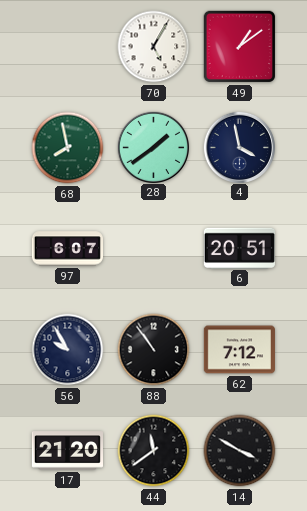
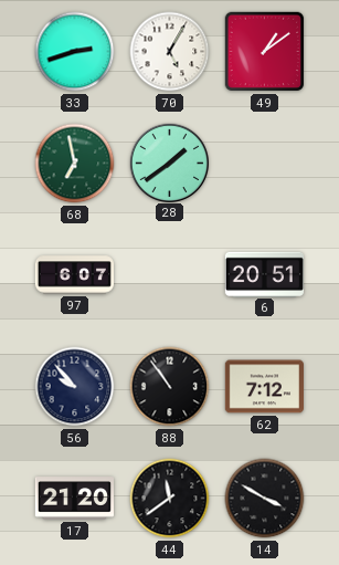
33: none -> 2:42 (75, 52)
68: 7:58 -> 6:58 (75, 164)
4: 3:58 -> none (239, 147)
56: 9:55 -> 9:53 (75, 387)
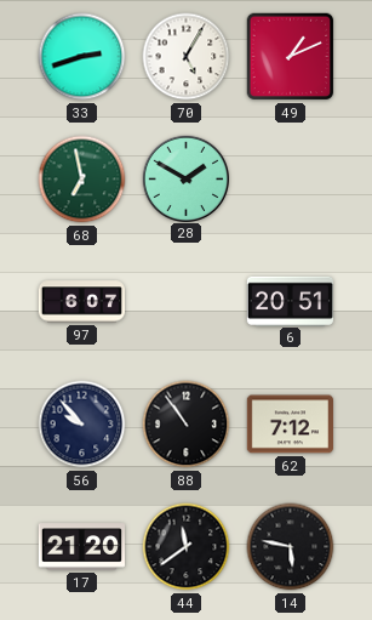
49: 1:09 -> 1:11 (291, 57)
28: 1:39 -> 1:50 (185, 178)
14: 3:50 -> 5:47 (291, 547)
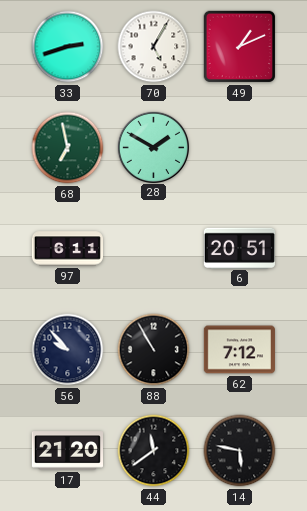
97: 6:07 -> 6:11 (67, 249)
88: 10:54 -> 10:55 (154, 350)
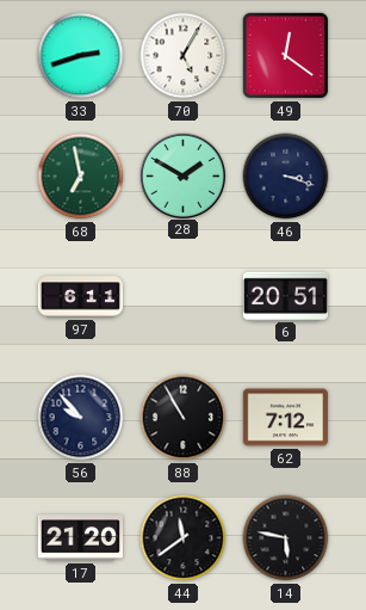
49: 1:11 -> 12:21 (286, 56)
46: none -> 3:18 (286, 177)
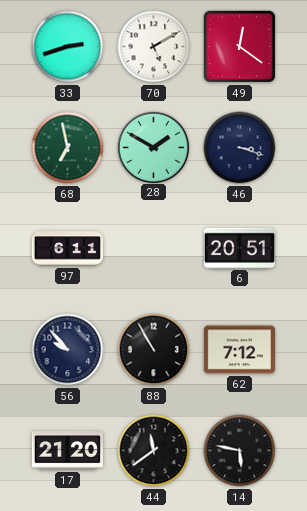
70: 5:05 -> 5:10 (154, 47)
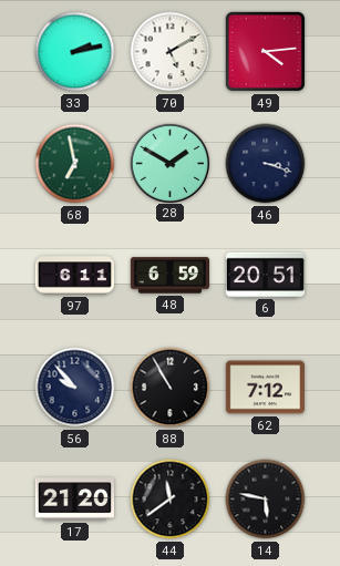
33: 2:42 -> 2:13 (75, 52)
49: 12:21 -> 4:14 (266, 52)
48: none -> 6:59 (169, 276)
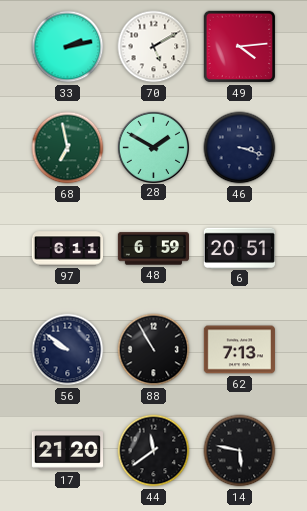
56: 9:53 -> 9:51 (68, 350)
62: 7:12 -> 7:13 (239, 350)
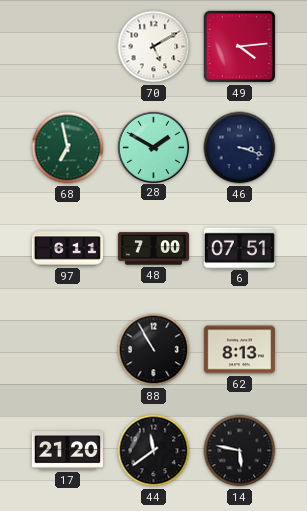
33: 2:13 -> none (68, 47)
48: 6:59 -> 7:00 (153, 249)
6: 20:51 -> 07:51 (239, 248)
56: 9:51 -> none (68, 350)
62: 7:13 -> 8:13 (239, 350)
